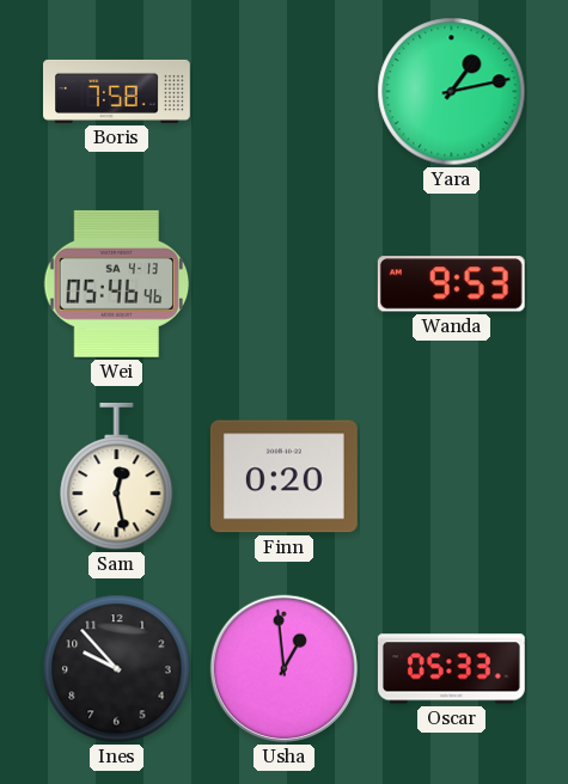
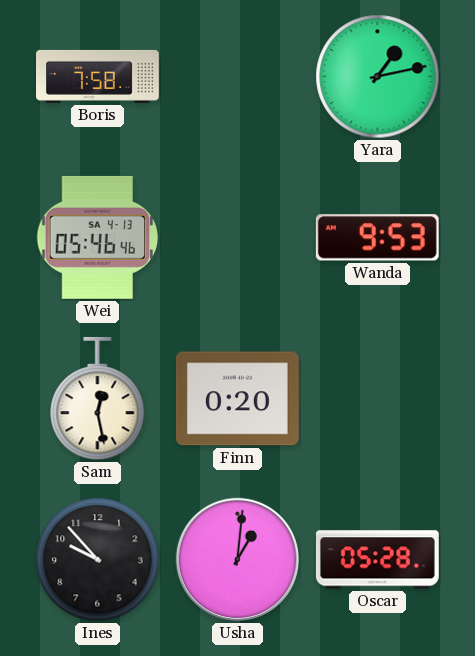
Usha: 12:59 -> 1:01 (237, 559)
Oscar: 05:33 -> 05:28 (377, 560)
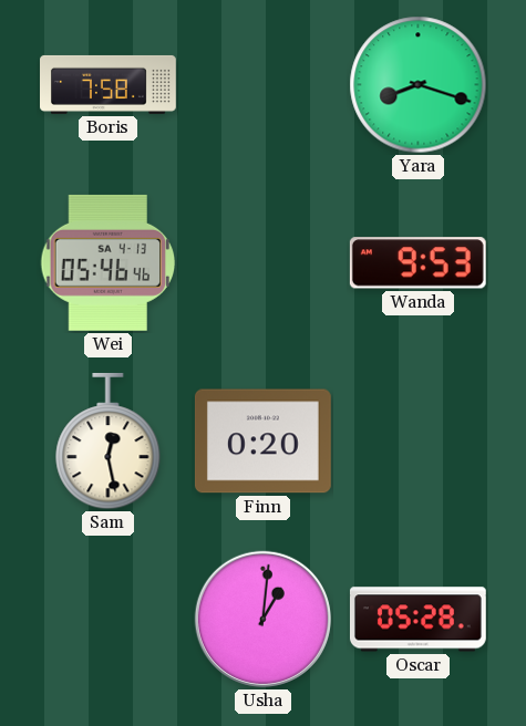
Yara: 1:13 -> 8:18 (419, 85)
Ines: 9:53 -> none (98, 560)
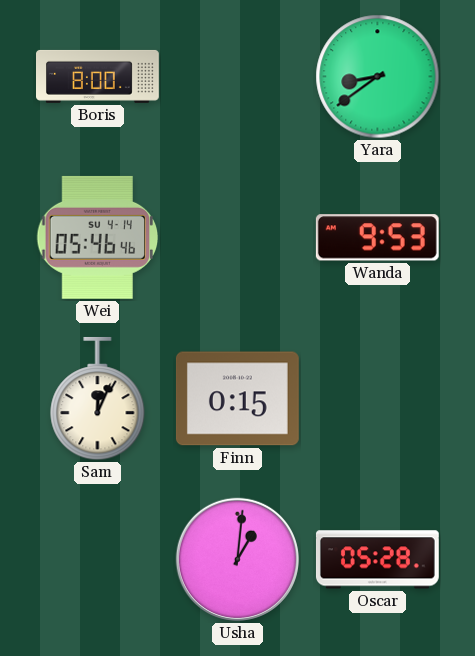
Boris: 7:58 -> 8:00 (98, 76)
Yara: 8:18 -> 8:39 (378, 77)
Wei date: SA 4-13 -> SU 4-14 (98, 237)
Sam: 12:28 -> 12:04 (98, 399)
Finn: 0:20 -> 0:15 (237, 399)
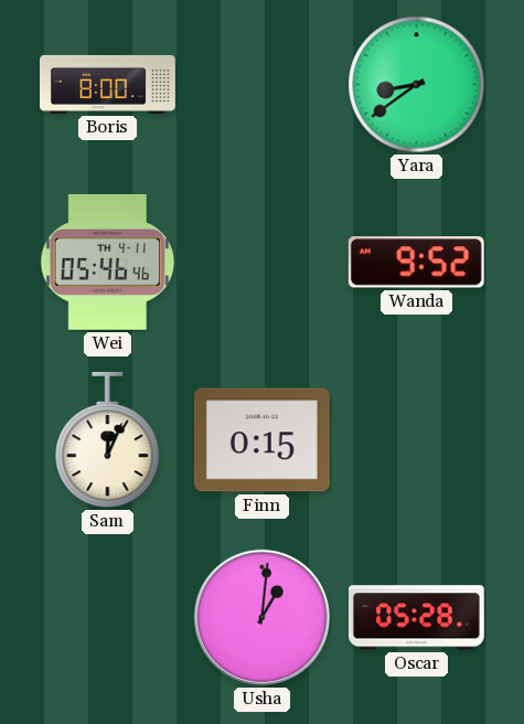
Wei date: SU 4-14 -> TH 4-11 (108, 262)
Wanda: 9:53 -> 9:52 (416, 263)
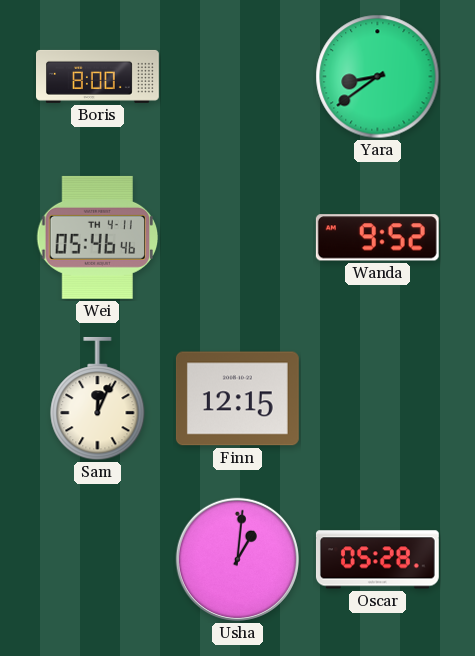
Finn: 0:15 -> 12:15 (237, 399)
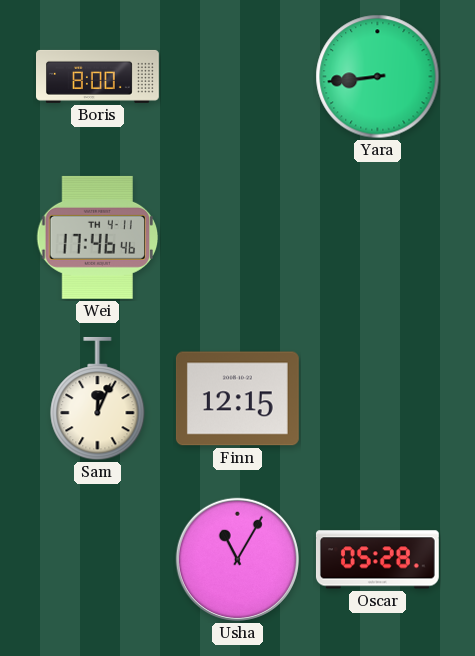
Yara: 8:39 -> 8:44 (378, 77)
Wei: 05:46 -> 17:46 (98, 237)
Wanda: 9:52 -> none (377, 238)
Usha: 1:01 -> 11:05 (237, 559)
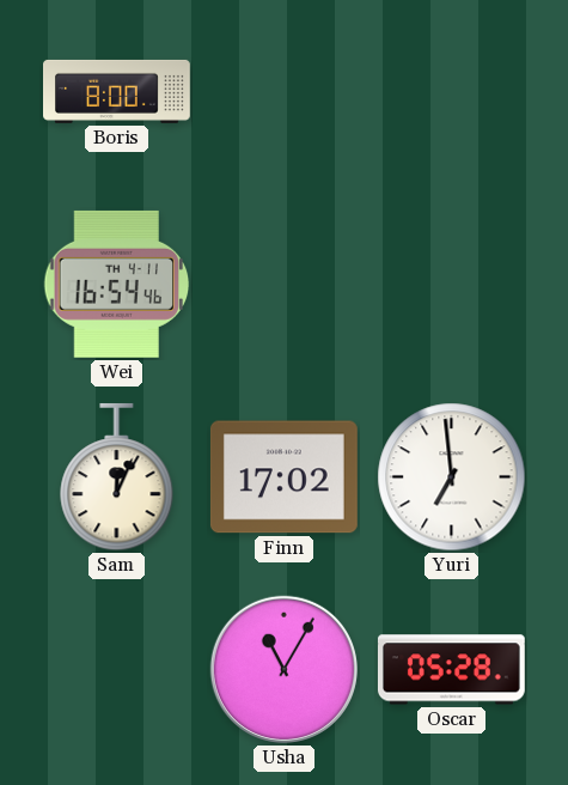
Yara: 8:44 -> none (378, 77)
Wei: 17:46 -> 16:54 (117, 284)
Finn: 12:15 -> 17:02 (283, 477)
Yuri: none -> 6:59 (452, 477)
